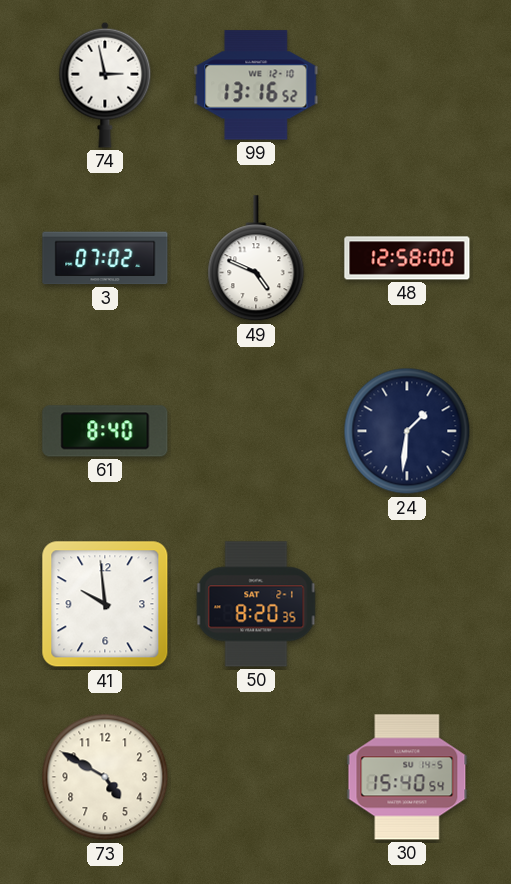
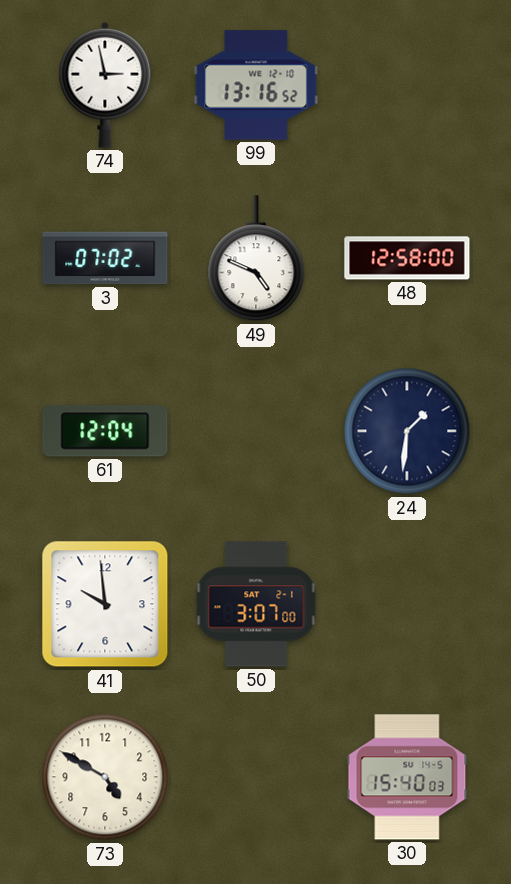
61: 8:40 -> 12:04 (105, 431)
50: 8:20 -> 3:07 (256, 604)
30: 15:40:54 -> 15:40:03 (407, 777)
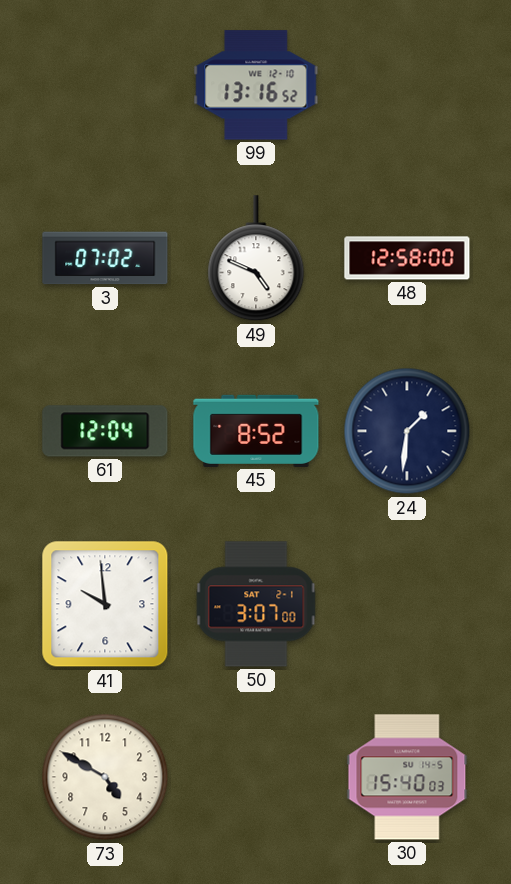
74: 2:58 -> none (105, 85)
45: none -> 8:52 (256, 431)
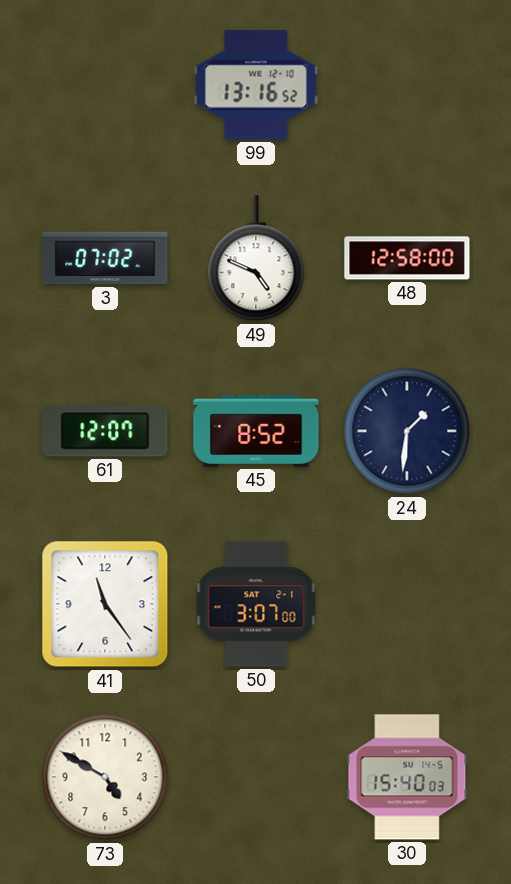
61: 12:04 -> 12:07 (105, 431)
41: 9:59 -> 11:24 (105, 604)
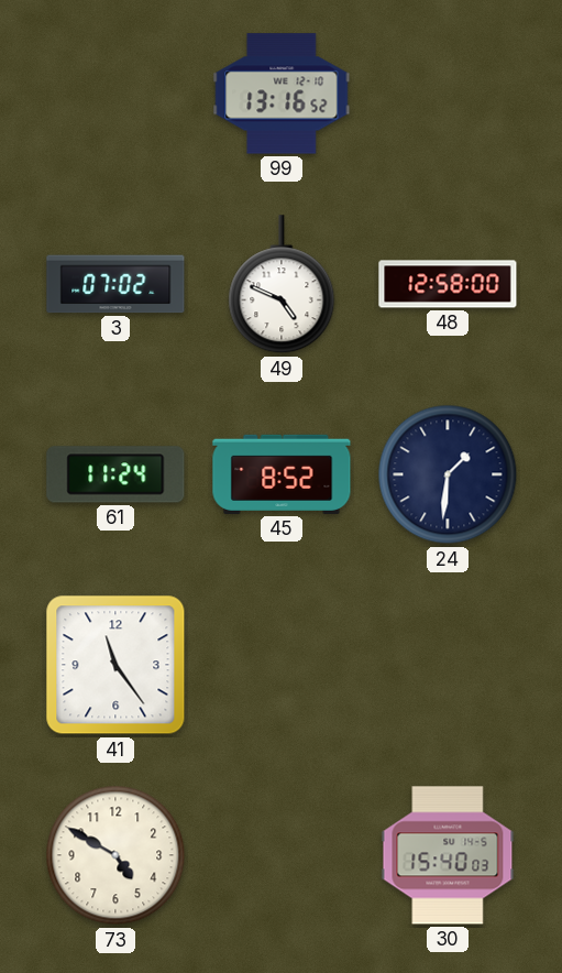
61: 12:07 -> 11:24 (115, 474)
50: 3:07 -> none (256, 604)
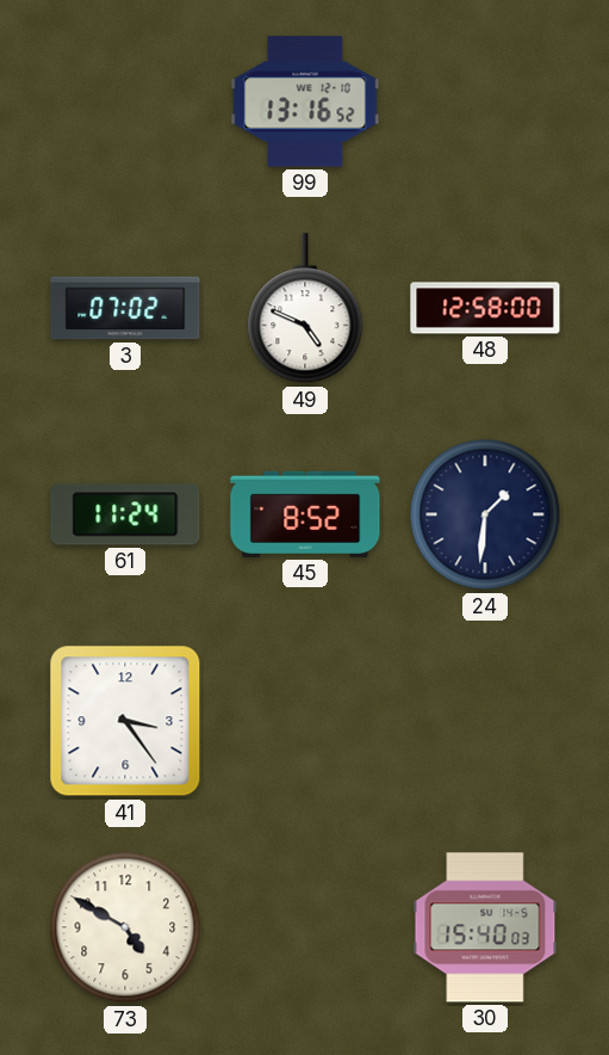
41: 11:24 -> 3:24 (125, 721)
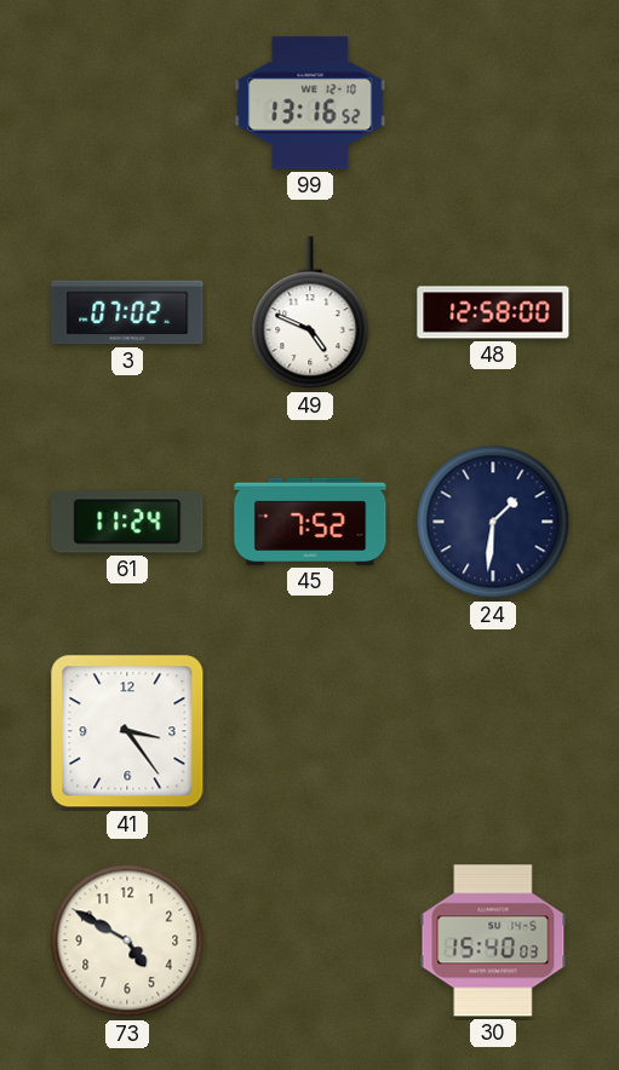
45: 8:52 -> 7:52 (310, 522)
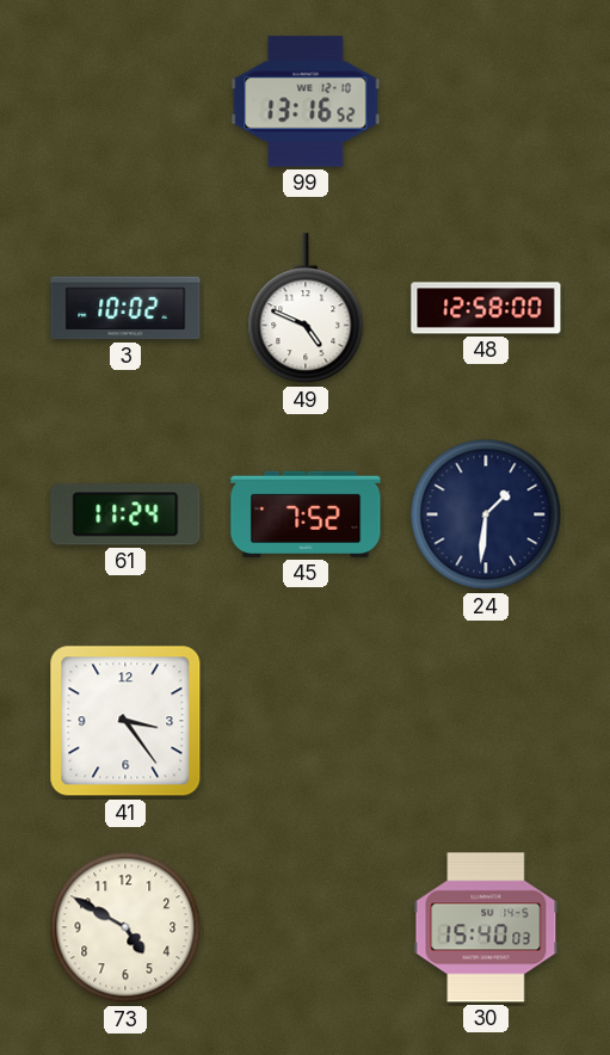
3: 07:02 -> 10:02 (125, 308)
